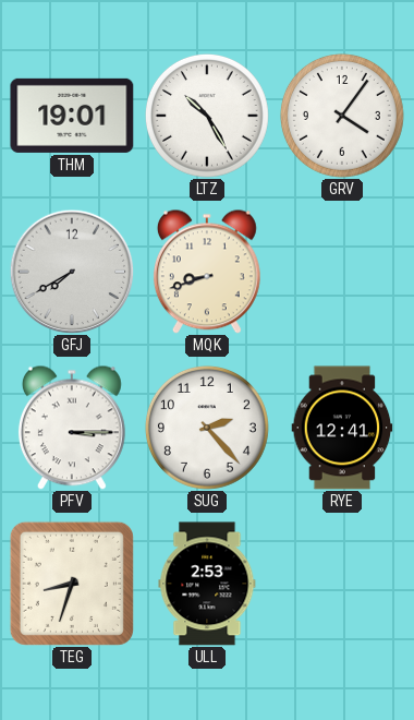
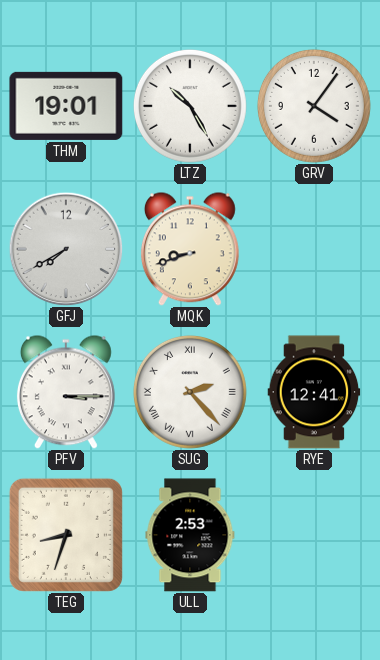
SUG numerals: Arabic -> Roman (190, 392)
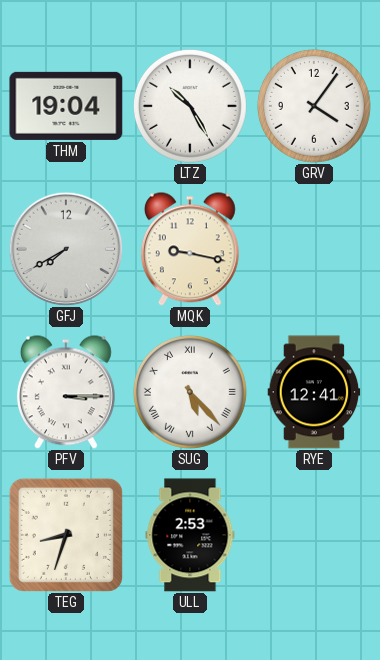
THM: 19:01 -> 19:04 (66, 106)
MQK: 8:42 -> 9:17 (190, 249)
SUG: 2:23 -> 5:23 (190, 392)
